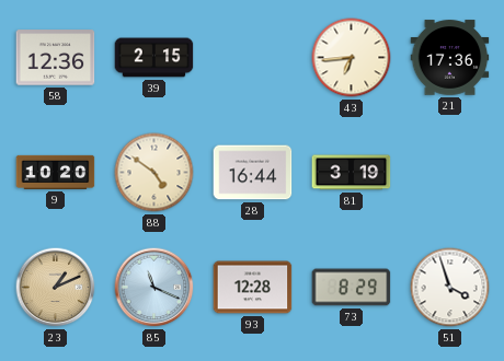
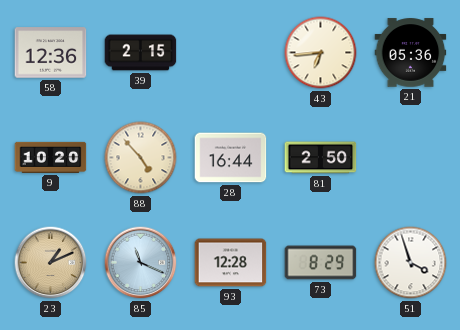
21: 17:36 -> 05:36 (411, 53)
88: 4:51 -> 4:53 (141, 158)
81: 3:19 -> 2:50 (321, 158)
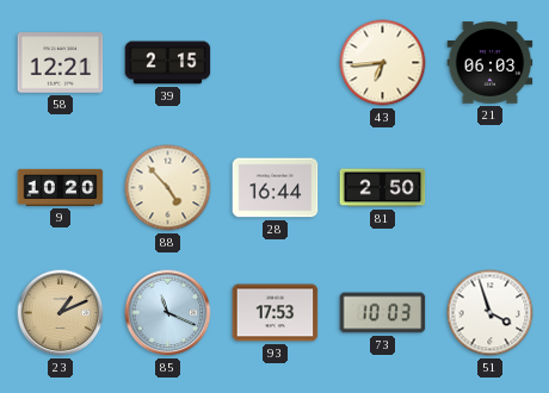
58: 12:36 -> 12:21 (61, 63)
21: 05:36 -> 06:03 (491, 63)
93: 12:28 -> 17:53 (276, 313)
73: 8:29 -> 10:03 (383, 313)
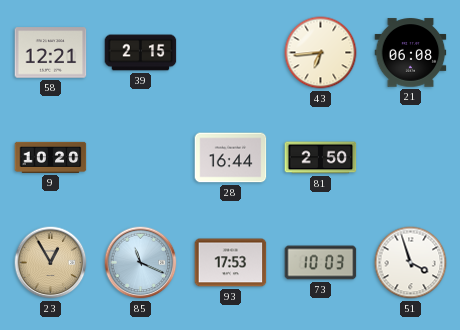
21: 06:03 -> 06:08 (411, 53)
88: 4:53 -> none (168, 188)
23: 1:11 -> 12:55 (51, 263)
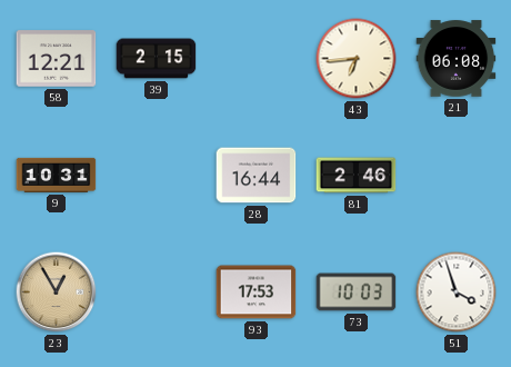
9: 10:20 -> 10:31 (57, 175)
81: 2:50 -> 2:46 (357, 176)
85: 11:19 -> none (141, 263)
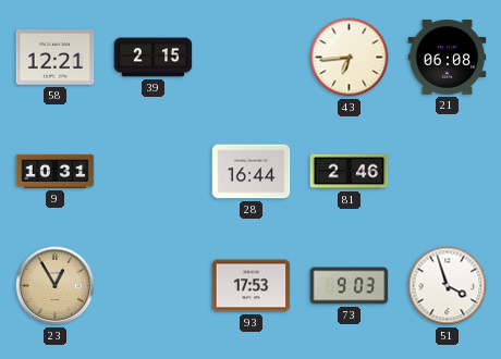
73: 10:03 -> 9:03 (350, 286)
